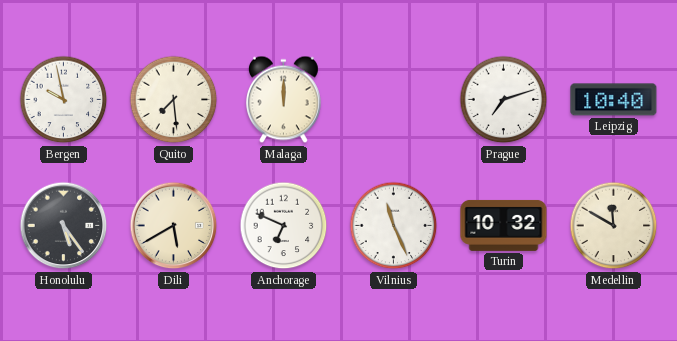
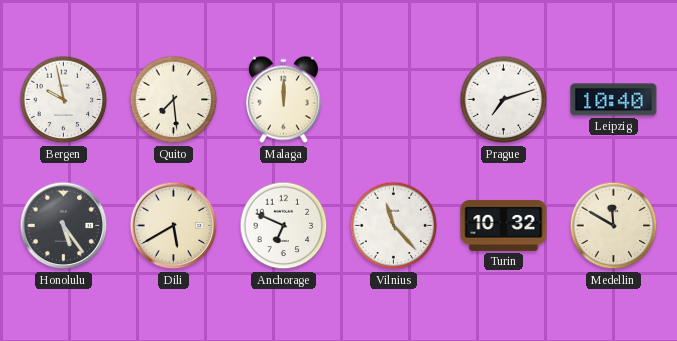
Vilnius: 11:26 -> 11:23 (394, 226)
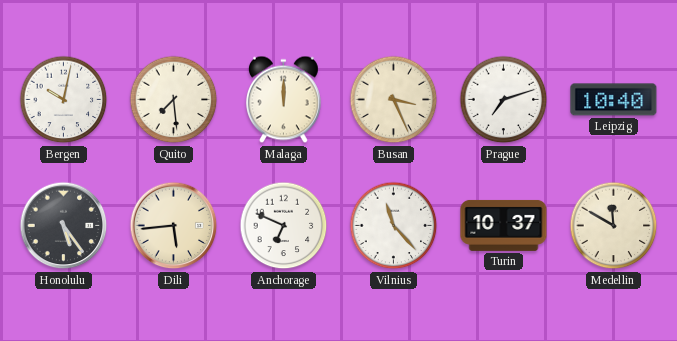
Bergen: 9:58 -> 10:02 (64, 100)
Busan: none -> 3:26 (394, 100)
Dili: 5:40 -> 5:44 (174, 226)
Turin: 10:32 -> 10:37 (504, 225)
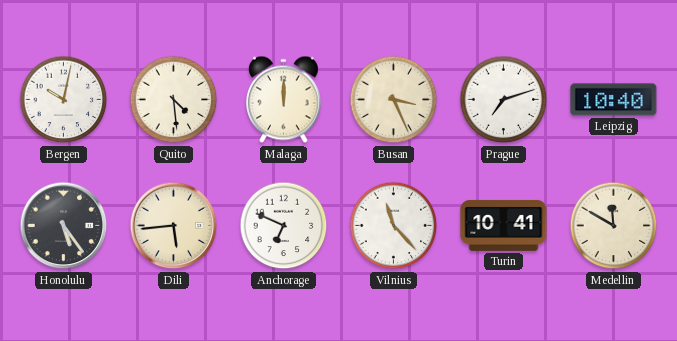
Quito: 7:29 -> 4:29 (174, 100)
Turin: 10:37 -> 10:41 (504, 225)
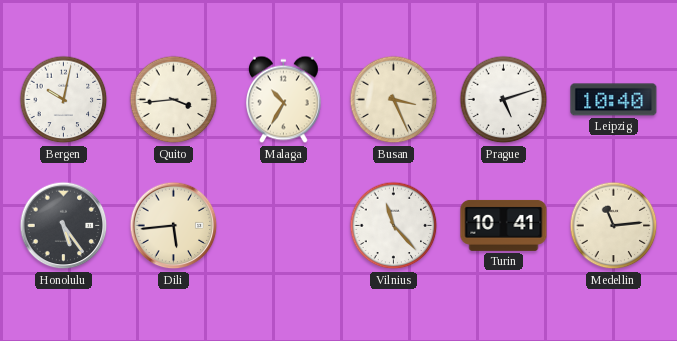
Quito: 4:29 -> 3:44 (174, 100)
Malaga: 12:00 -> 10:35 (283, 100)
Prague: 7:12 -> 5:12 (504, 100)
Anchorage: 6:49 -> none (284, 226)
Medellin: 11:50 -> 11:14 (614, 226)
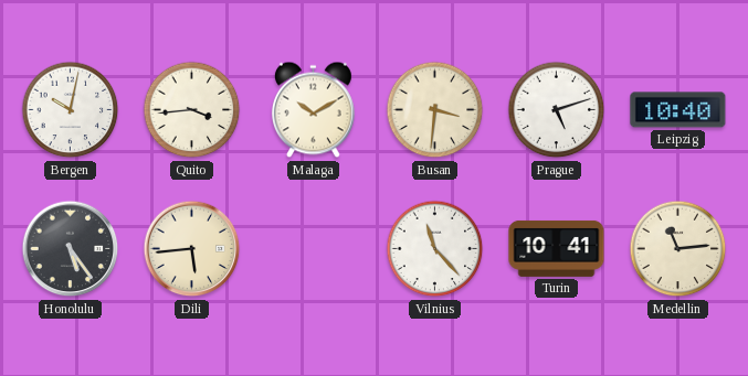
Malaga: 10:35 -> 10:10 (313, 110)
Busan: 3:26 -> 3:31 (435, 110)
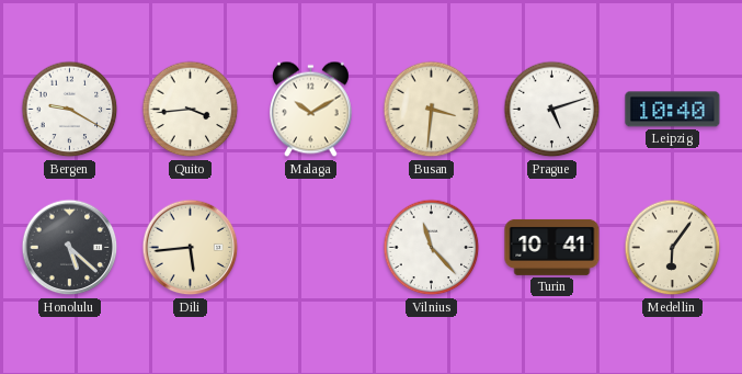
Bergen: 10:02 -> 9:20 (70, 110)
Honolulu: 5:24 -> 5:22 (70, 248)
Medellin: 11:14 -> 6:06 (673, 248)
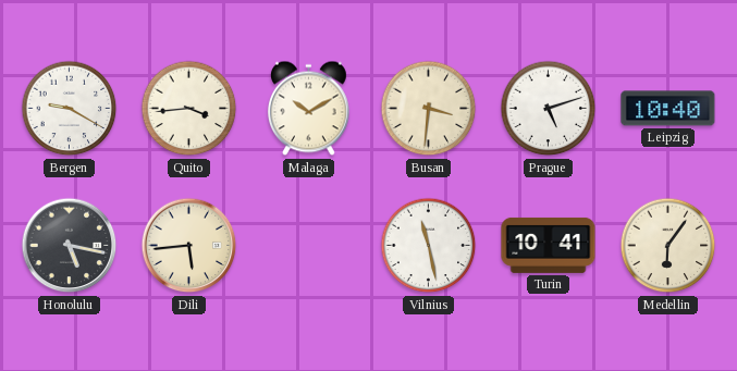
Honolulu: 5:22 -> 5:17 (70, 246)
Vilnius: 11:23 -> 11:28 (429, 246)
